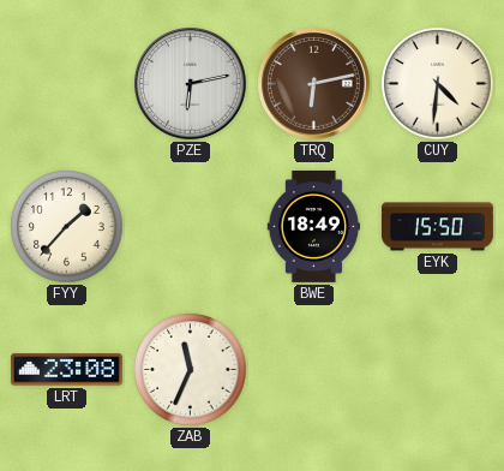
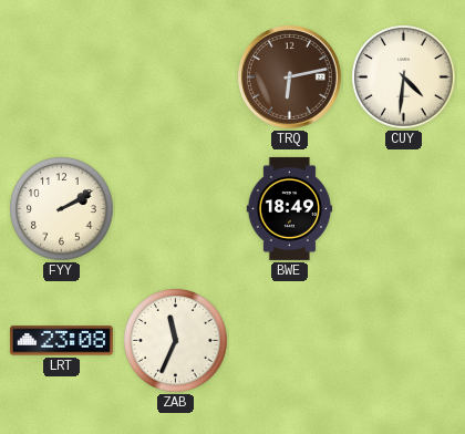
PZE: 6:13 -> none (191, 84)
FYY: 1:37 -> 2:10 (62, 209)
EYK: 15:50 -> none (437, 227)
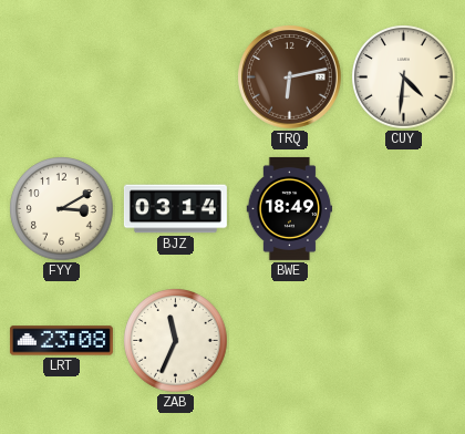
FYY: 2:10 -> 3:10 (62, 209)
BJZ: none -> 03:14 (175, 209)
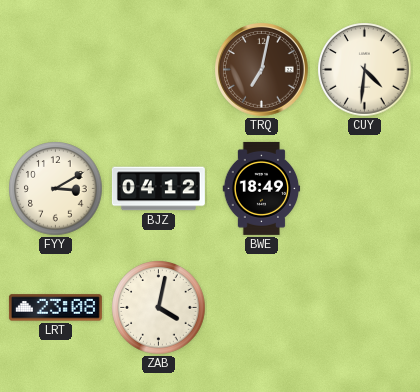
TRQ: 6:13 -> 7:02 (262, 70)
BJZ: 03:14 -> 04:12 (158, 189)
ZAB: 11:34 -> 4:02 (159, 308)
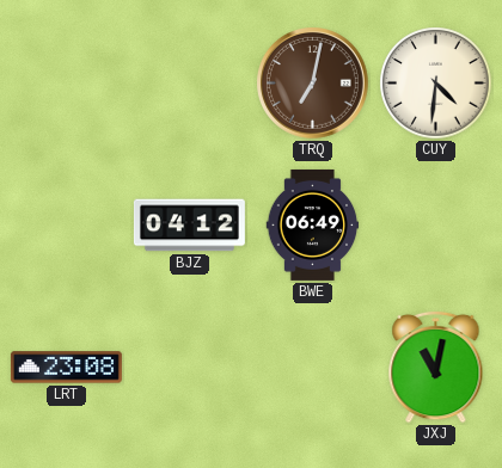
FYY: 3:10 -> none (56, 189)
BWE: 18:49 -> 06:49 (313, 224)
ZAB: 4:02 -> none (159, 308)
JXJ: none -> 11:02 (436, 367)
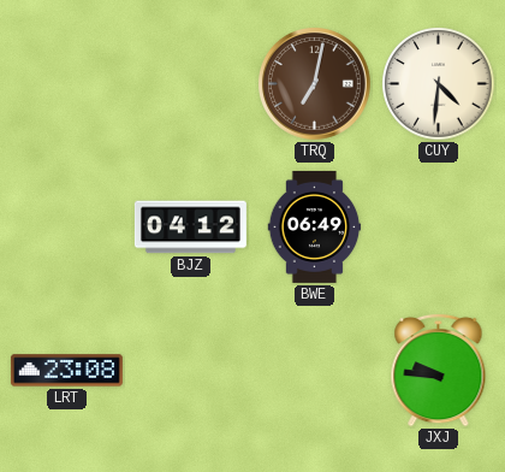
JXJ: 11:02 -> 9:46 (439, 370)
